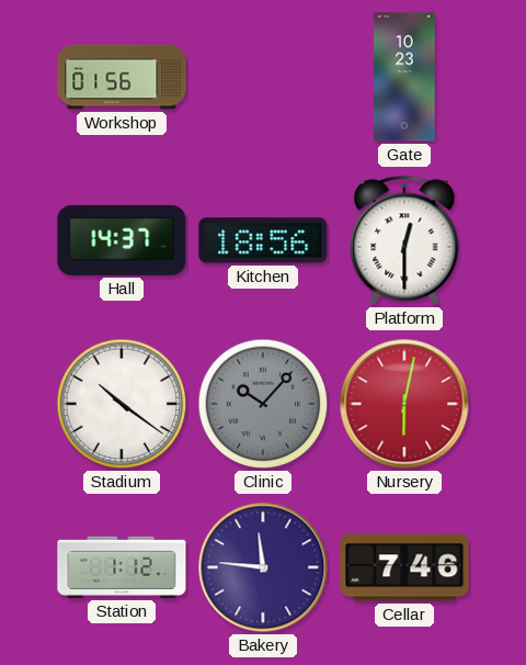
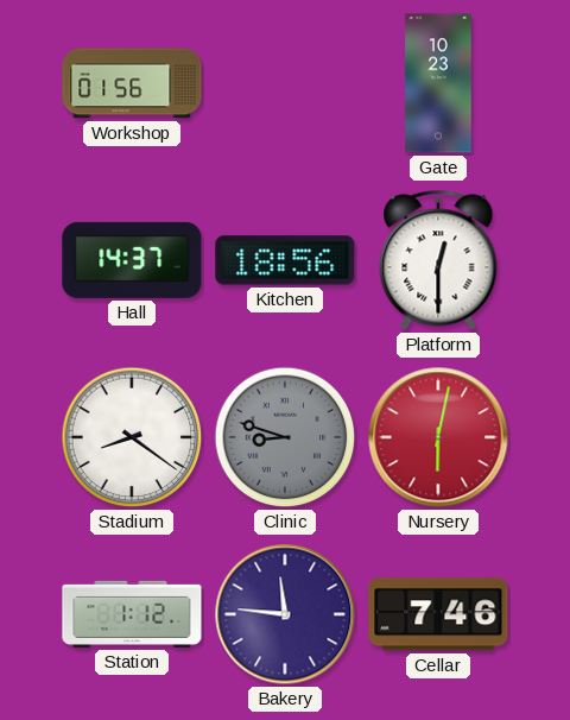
Stadium: 10:21 -> 8:21 (132, 437)
Clinic: 10:07 -> 8:48 (285, 437)
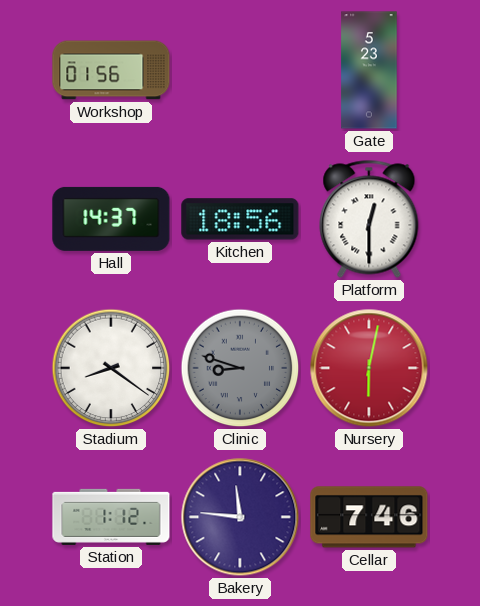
Gate: 10:23 -> 5:23 (369, 70)
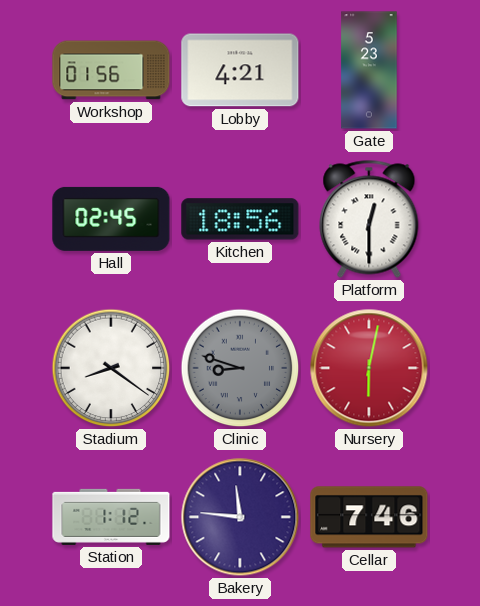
Lobby: none -> 4:21 (240, 70)
Hall: 14:37 -> 02:45 (111, 219)
